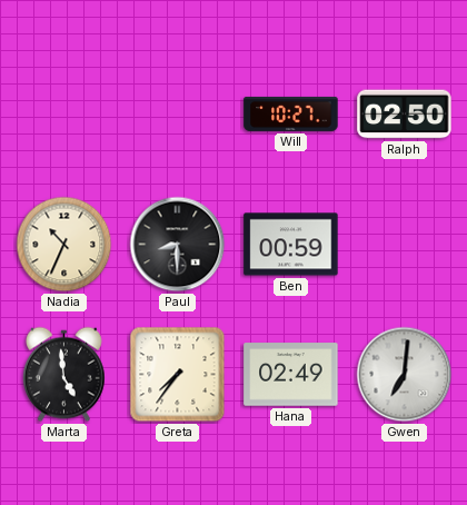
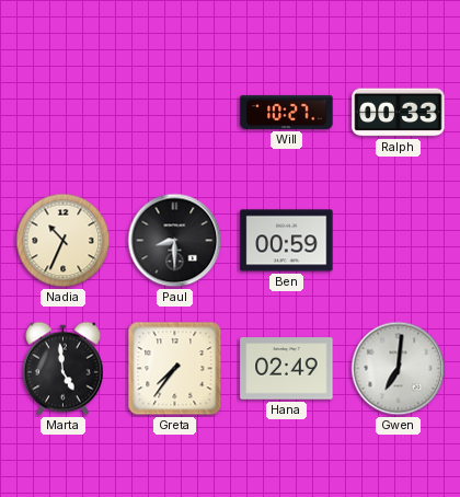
Ralph: 02:50 -> 00:33 (399, 113)
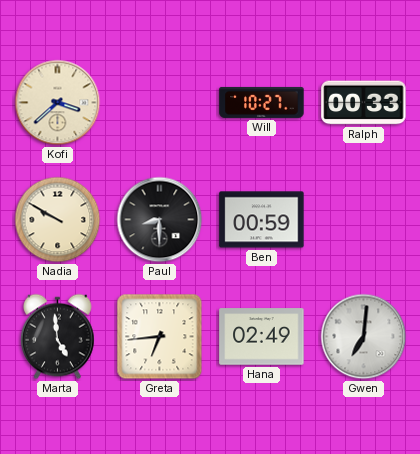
Kofi: none -> 3:38 (58, 103)
Nadia: 10:34 -> 9:50 (58, 220)
Greta: 7:36 -> 6:44 (160, 337)
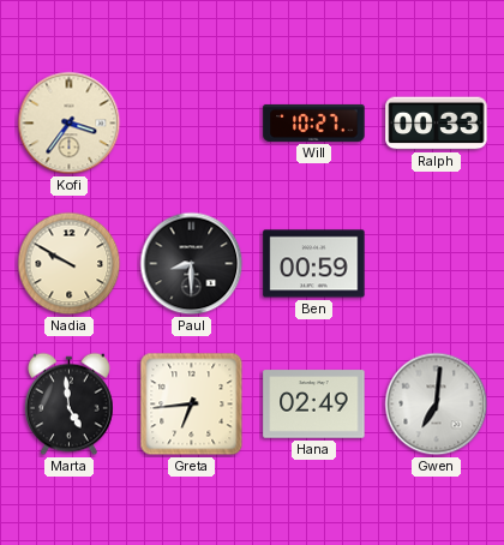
Kofi: 3:38 -> 3:36 (70, 124)
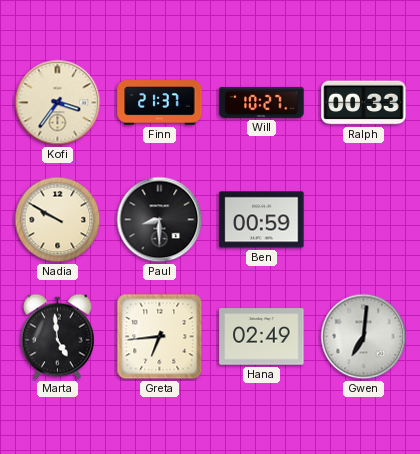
Finn: none -> 21:37 (160, 103)
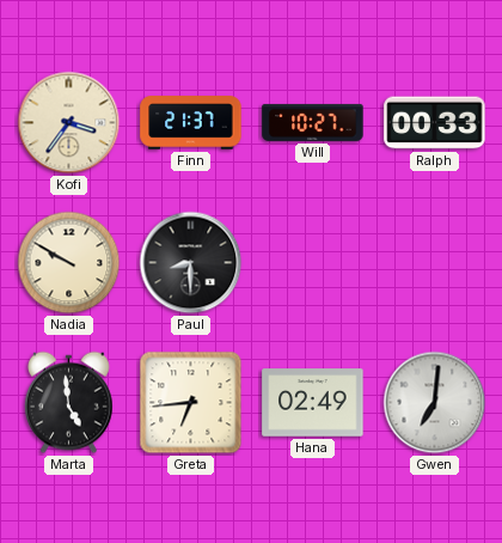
Ben: 00:59 -> none (262, 220)
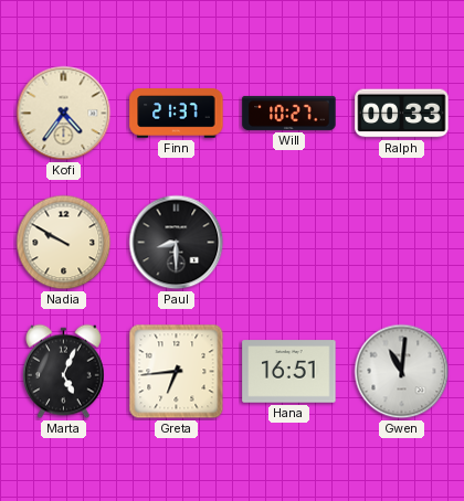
Kofi: 3:36 -> 4:36 (64, 114)
Marta: 4:59 -> 5:04 (64, 372)
Hana: 02:49 -> 16:51 (289, 372)
Gwen: 7:01 -> 11:01 (402, 372)
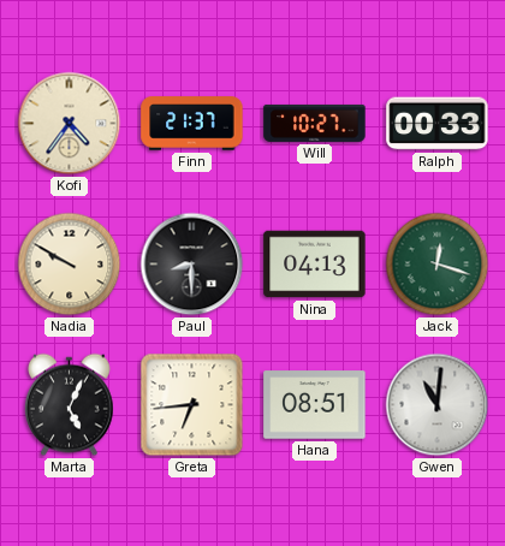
Nina: none -> 04:13 (315, 265)
Jack: none -> 12:18 (438, 265)
Hana: 16:51 -> 08:51 (315, 405)
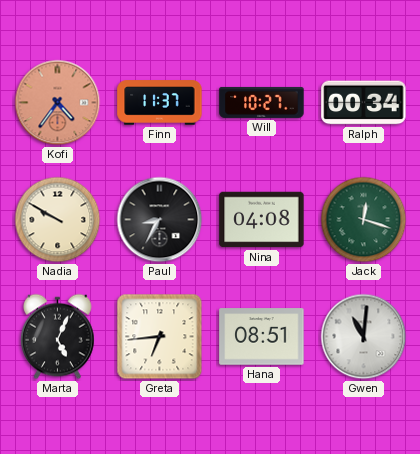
Kofi dial: cream -> salmon (58, 103)
Finn: 21:37 -> 11:37 (160, 103)
Ralph: 00:33 -> 00:34 (364, 103)
Paul: 8:30 -> 8:35 (160, 220)
Nina: 04:13 -> 04:08 (262, 220)
